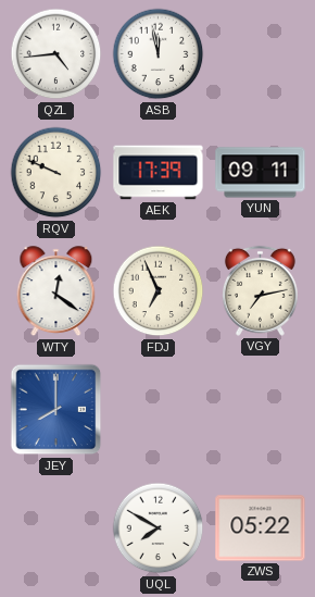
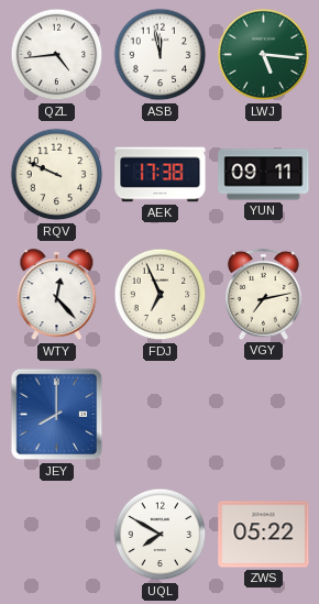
LWJ: none -> 5:16 (264, 55)
AEK: 17:39 -> 17:38 (161, 175)
WTY: 12:21 -> 12:23 (57, 295)
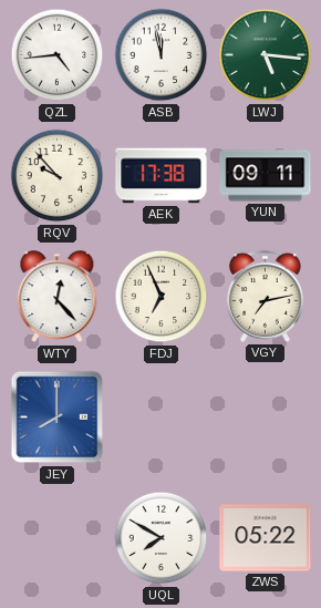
RQV: 9:49 -> 9:53 (58, 176)
